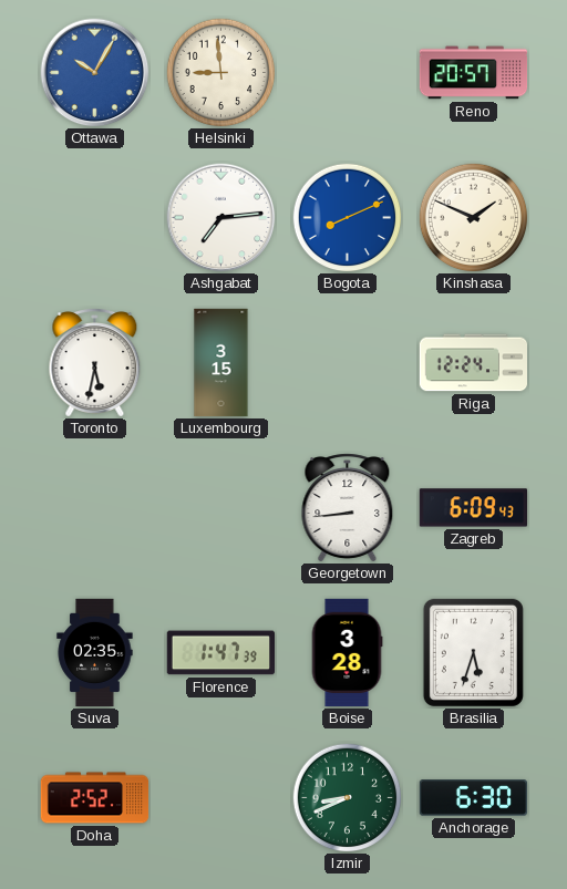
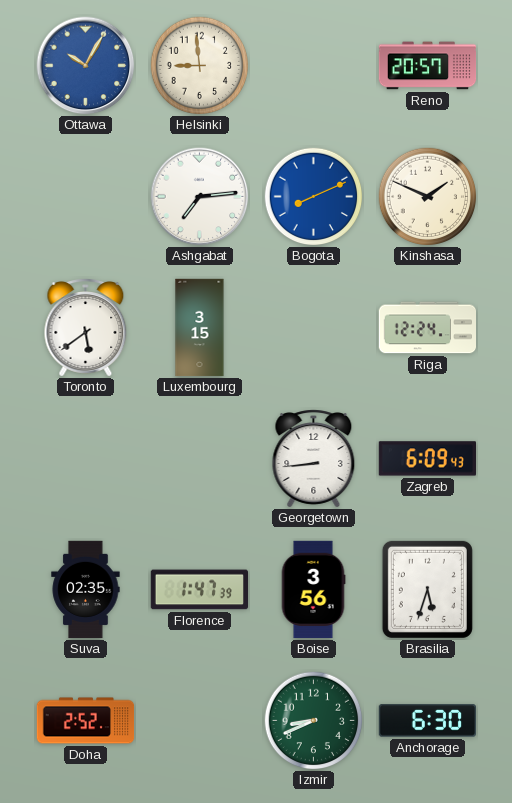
Toronto: 5:32 -> 5:39 (86, 328)
Boise: 3:28 -> 3:56 (313, 590)
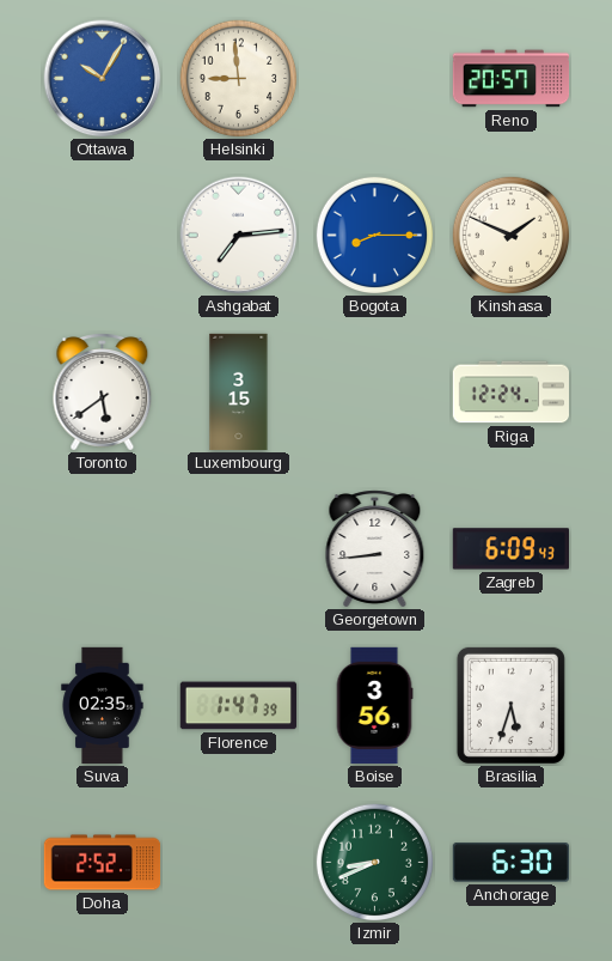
Bogota: 8:11 -> 8:15 (375, 236)
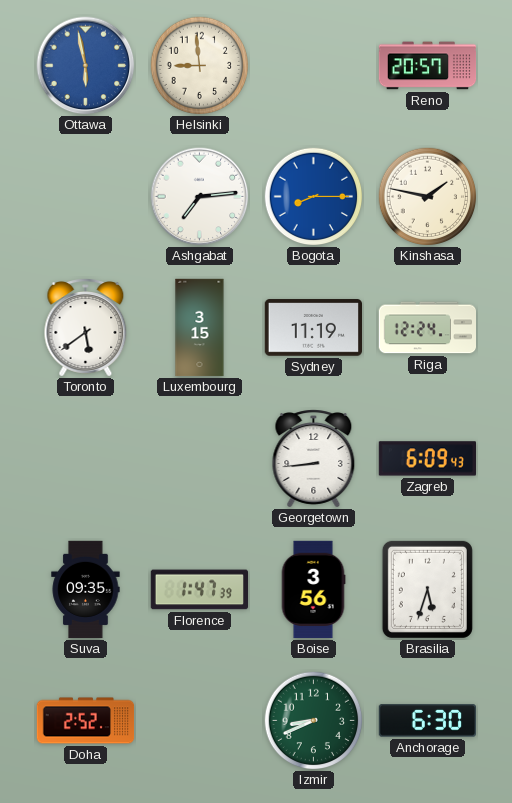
Ottawa: 10:05 -> 5:58 (86, 66)
Kinshasa: 1:49 -> 1:47 (428, 197)
Sydney: none -> 11:19 (313, 328)
Suva: 02:35 -> 09:35 (86, 590)
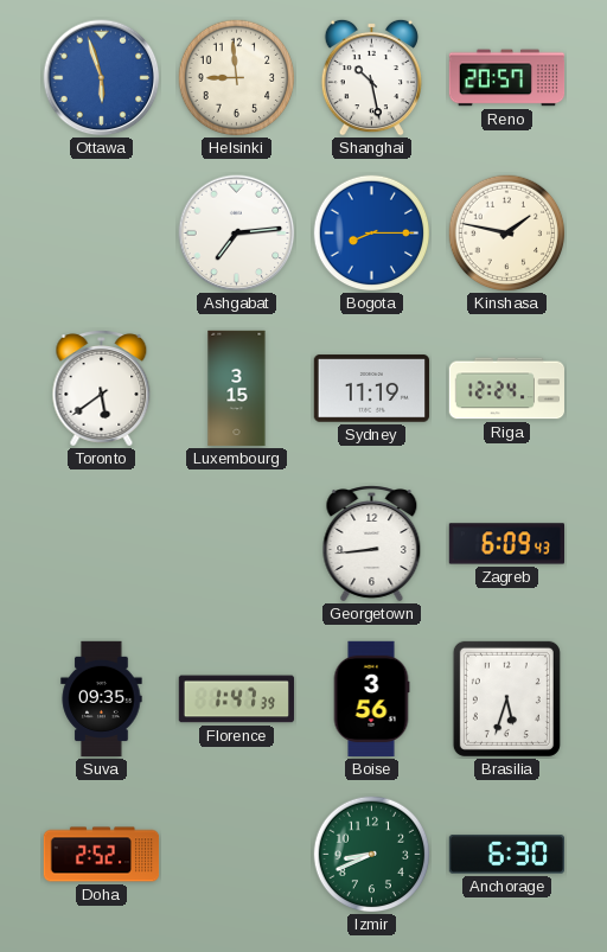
Ottawa: 5:58 -> 5:57 (102, 78)
Shanghai: none -> 10:28 (371, 77)
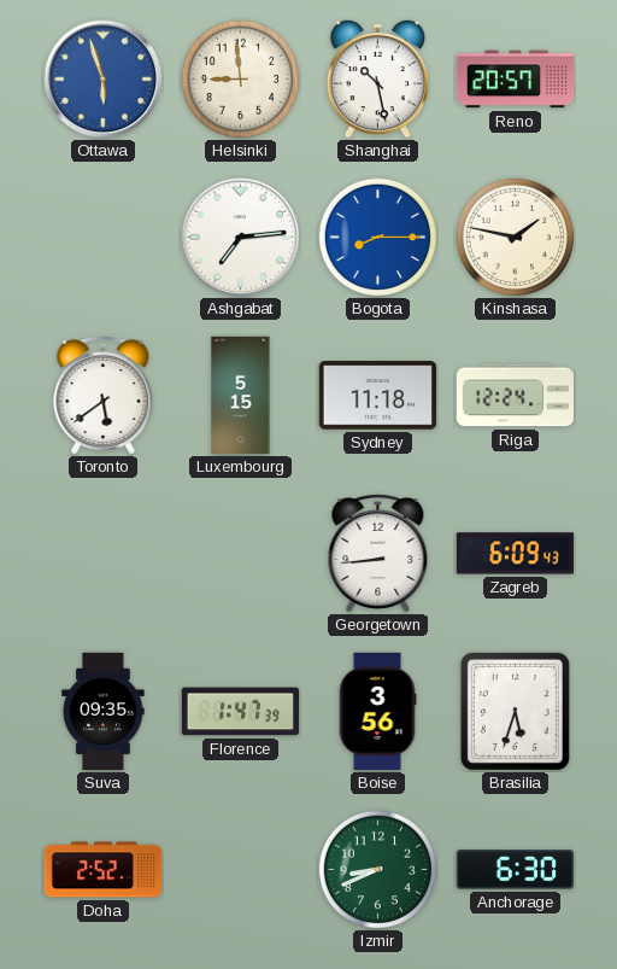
Luxembourg: 3:15 -> 5:15 (241, 396)
Sydney: 11:19 -> 11:18 (377, 396)
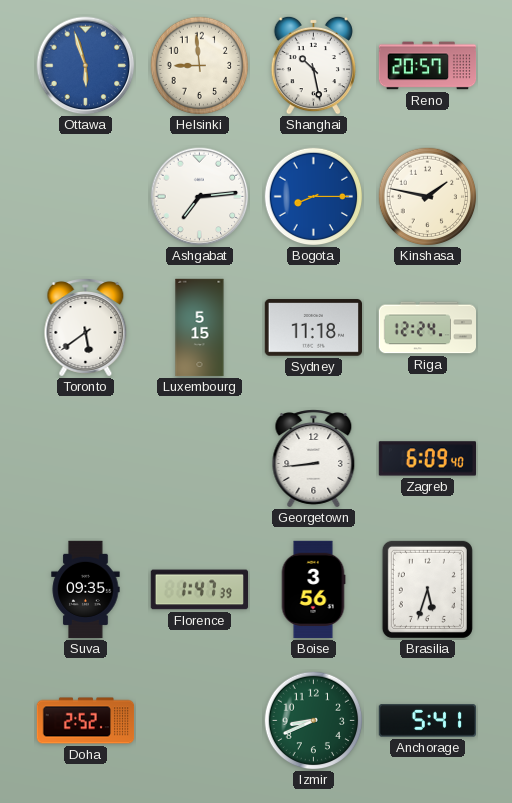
Zagreb: 6:09:43 -> 6:09:40 (427, 459)
Anchorage: 6:30 -> 5:41 (427, 721)
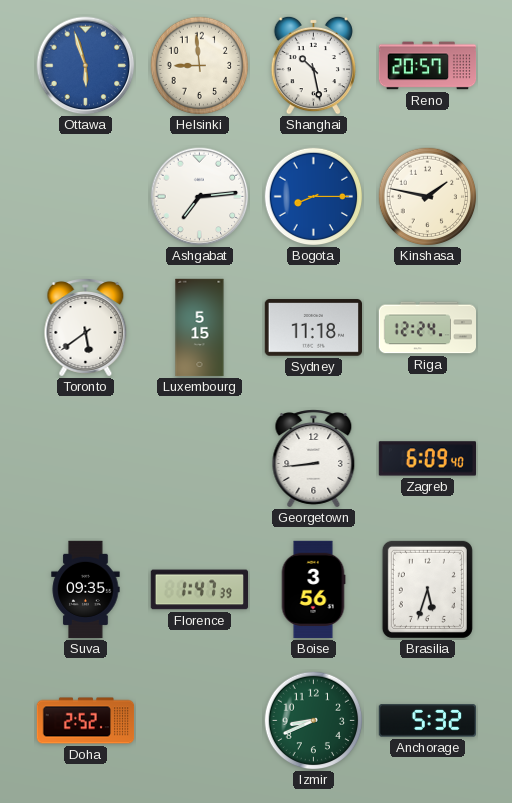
Anchorage: 5:41 -> 5:32 (427, 721)
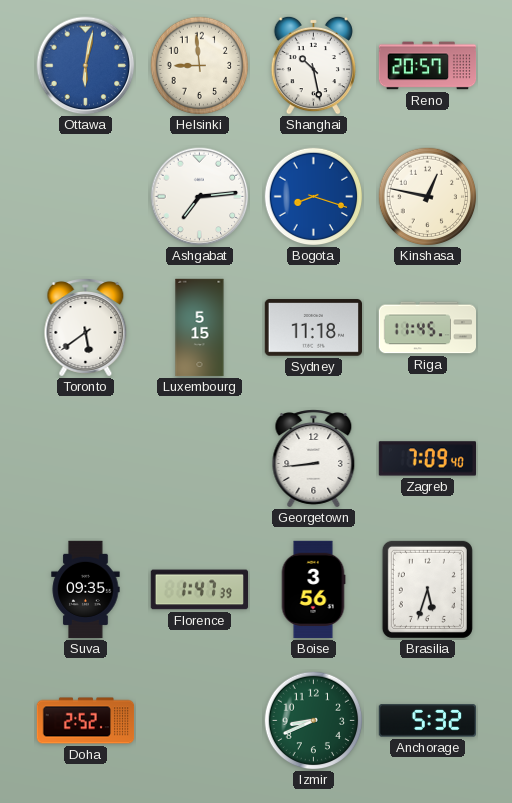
Ottawa: 5:57 -> 6:02 (86, 66)
Bogota: 8:15 -> 8:18 (314, 197)
Kinshasa: 1:47 -> 12:47 (428, 197)
Riga: 12:24 -> 11:45 (428, 328)
Zagreb: 6:09 -> 7:09 (427, 459)
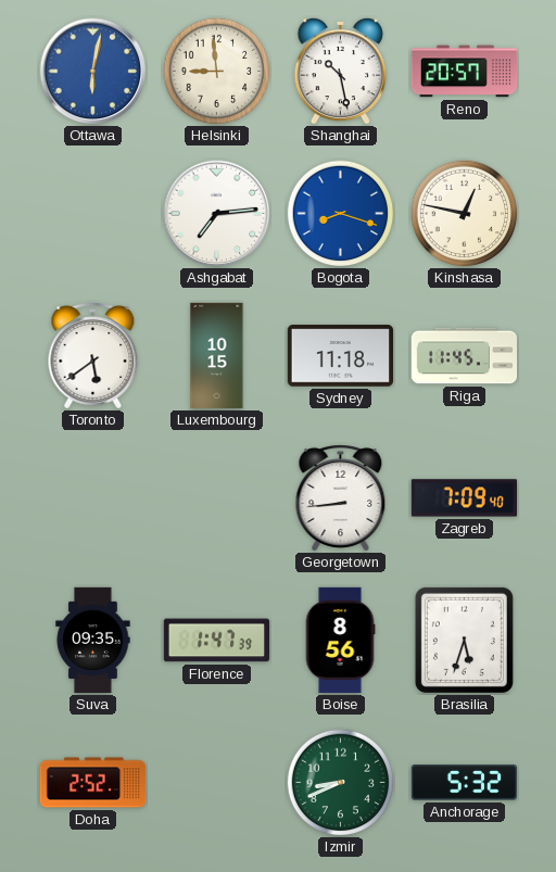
Luxembourg: 5:15 -> 10:15 (217, 356)
Boise: 3:56 -> 8:56 (340, 641)
